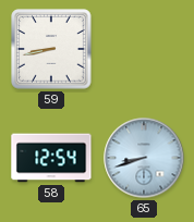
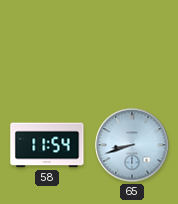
59: 8:43 -> none (51, 49)
58: 12:54 -> 11:54 (47, 145)
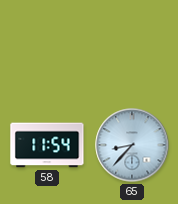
65: 8:42 -> 8:37 (132, 145)
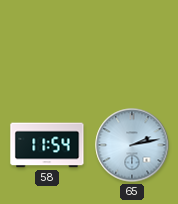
65: 8:37 -> 2:13 (132, 145)
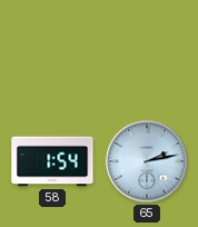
58: 11:54 -> 1:54 (52, 161)
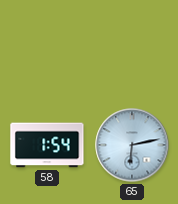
65: 2:13 -> 6:13 (132, 145)
